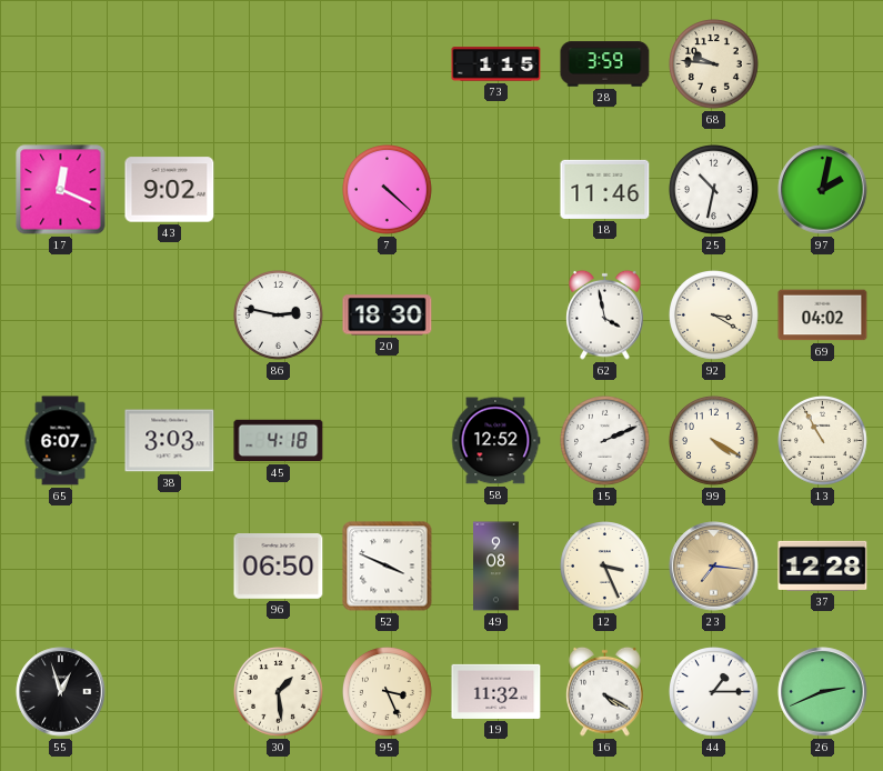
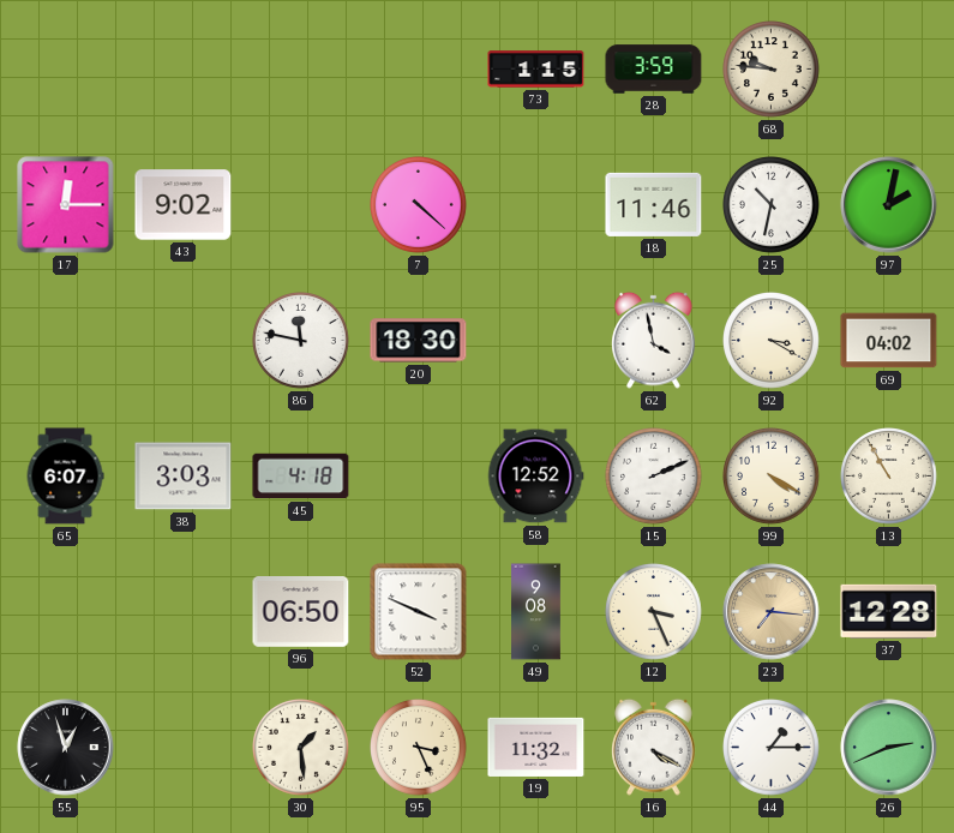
17: 12:19 -> 12:15 (66, 205)
86: 2:47 -> 11:47 (301, 341)
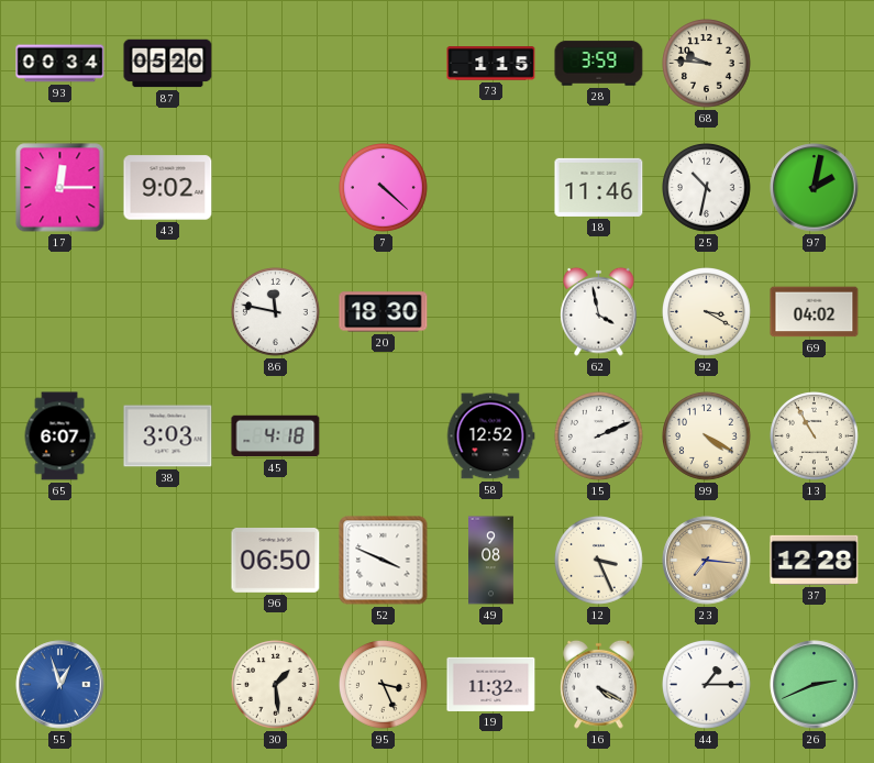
93: none -> 00:34 (60, 64)
87: none -> 05:20 (168, 64)
55 dial: black -> blue (60, 685)
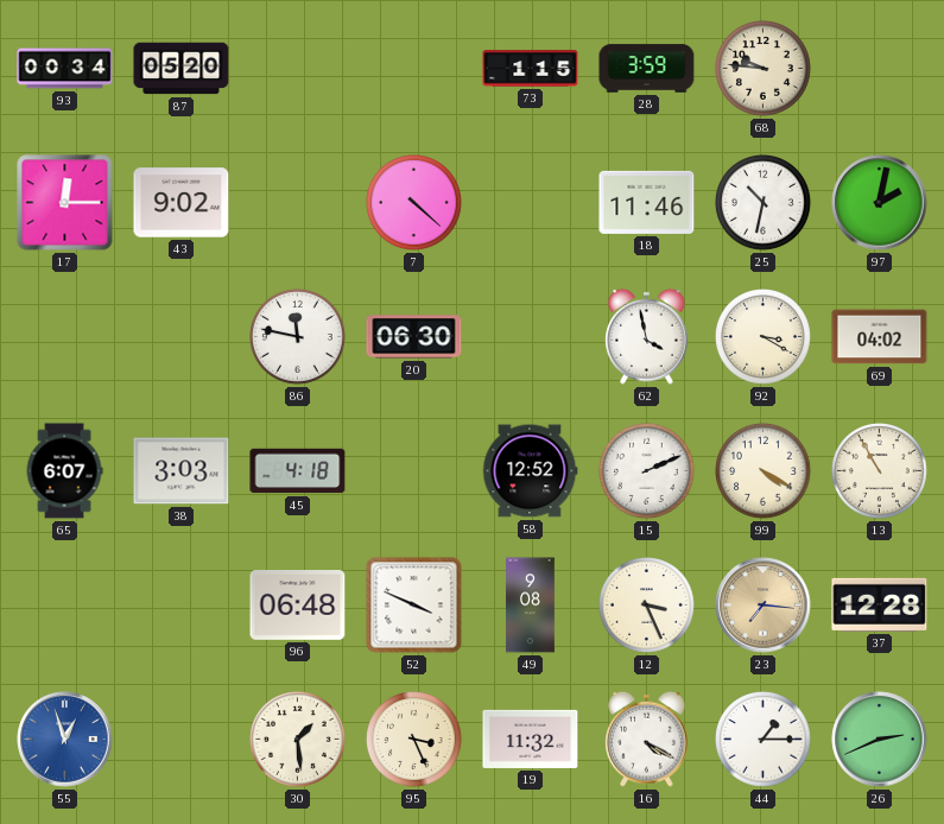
20: 18:30 -> 06:30 (414, 337)
96: 06:50 -> 06:48 (298, 606)
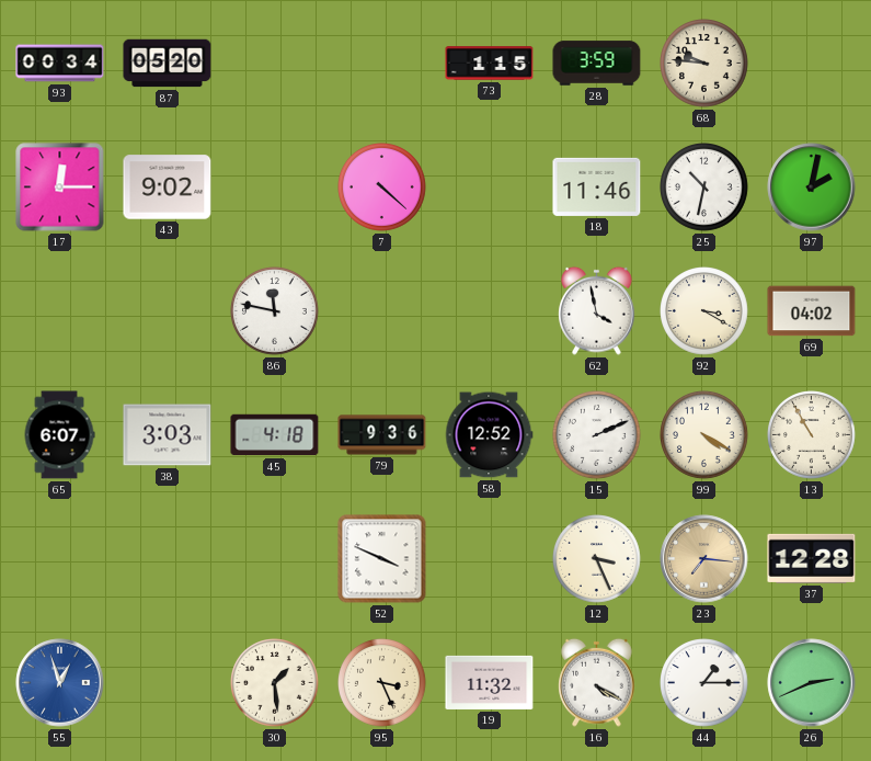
20: 06:30 -> none (414, 337)
79: none -> 9:36 (382, 435)
96: 06:48 -> none (298, 606)
49: 9:08 -> none (531, 606)
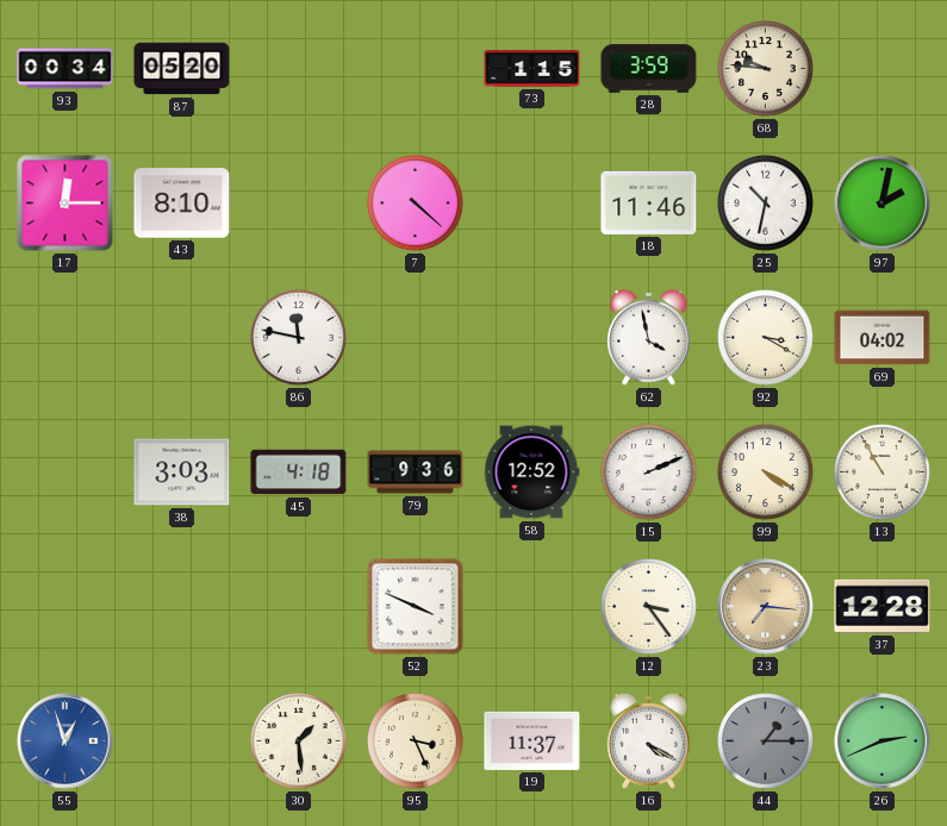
43: 9:02 -> 8:10 (182, 204)
65: 6:07 -> none (59, 435)
12: 3:26 -> 3:24 (649, 607)
19: 11:32 -> 11:37 (532, 740)
44 dial: white -> grey (766, 741)
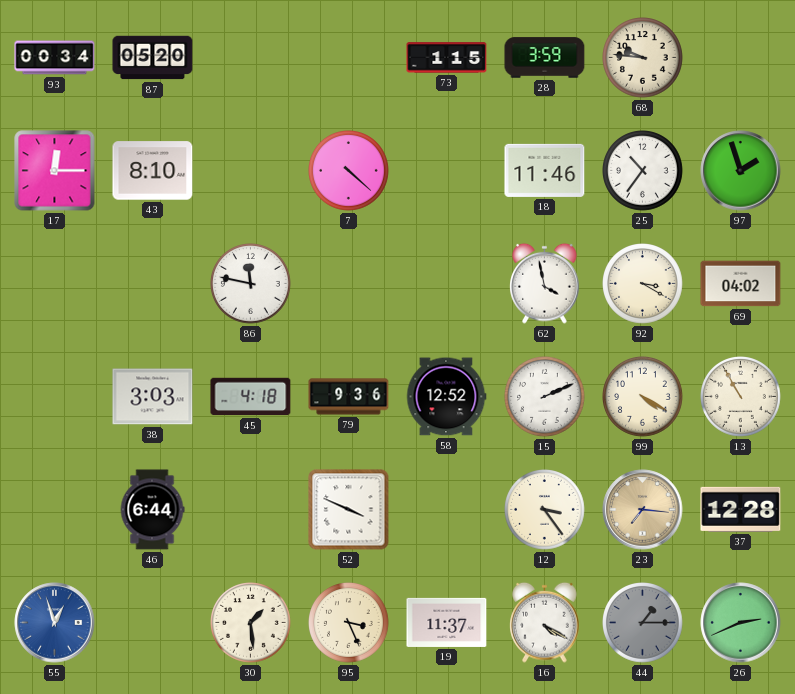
25: 10:32 -> 10:36 (643, 171)
97: 2:02 -> 1:57 (741, 171)
46: none -> 6:44 (152, 510)
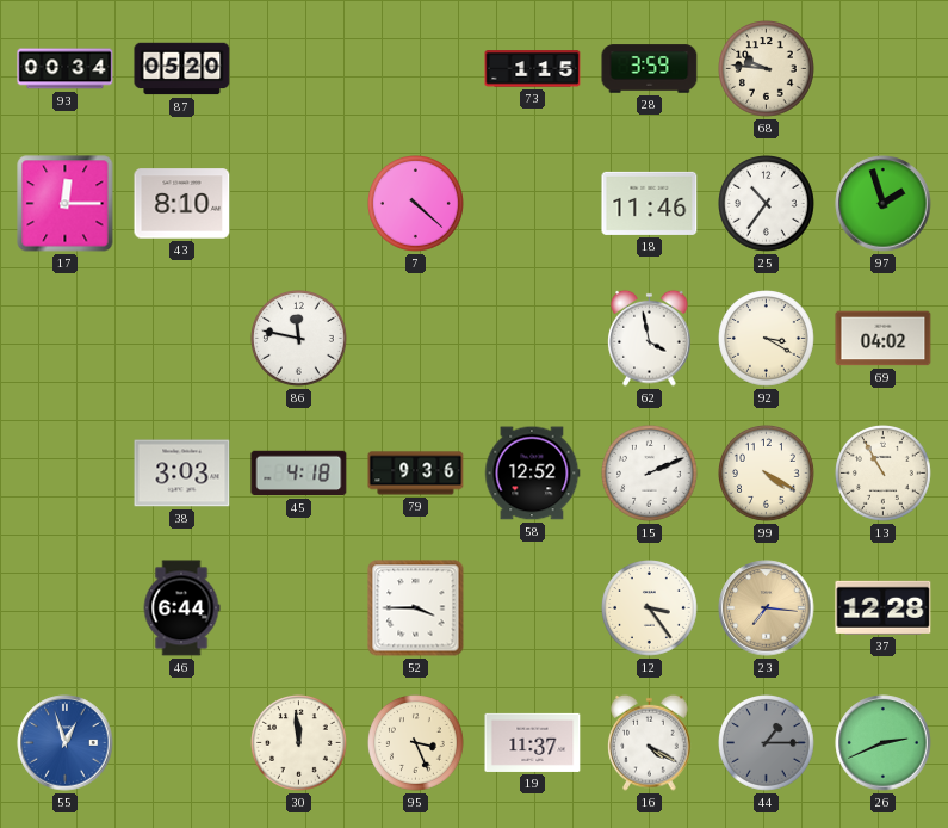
52: 3:49 -> 3:45 (416, 608)
30: 1:29 -> 11:59 (299, 743)
